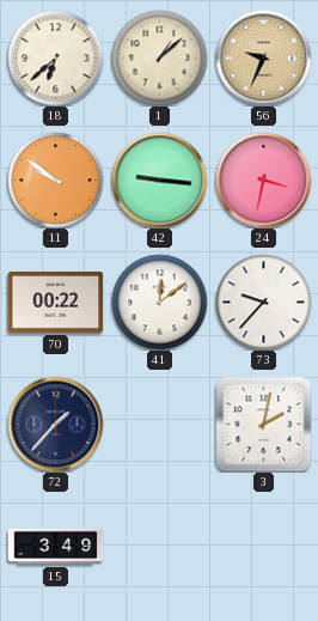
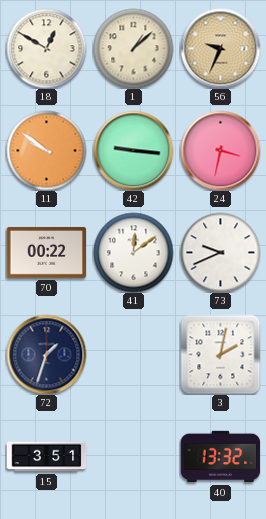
18: 6:38 -> 12:50 (46, 48)
73: 9:37 -> 9:41 (220, 252)
72: 1:37 -> 1:33 (46, 354)
15: 3:49 -> 3:51 (46, 457)
40: none -> 13:32 (220, 457)
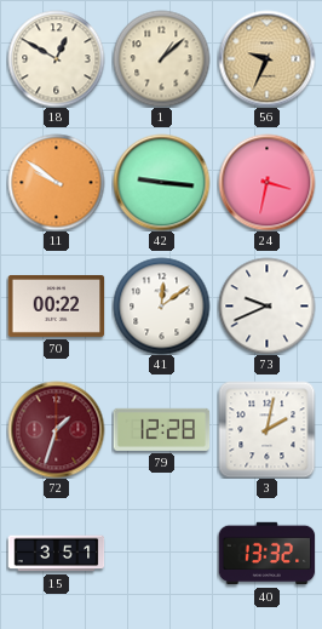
72 dial: navy -> burgundy (56, 429)
79: none -> 12:28 (161, 429)
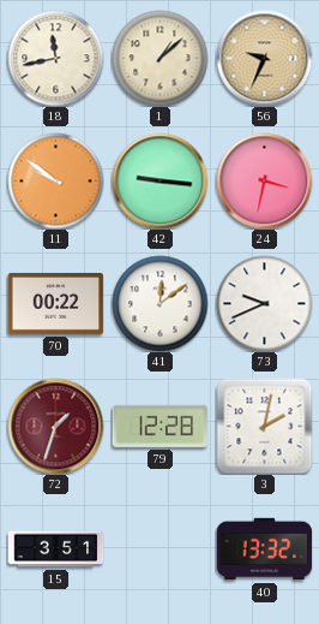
18: 12:50 -> 11:43 (55, 58)
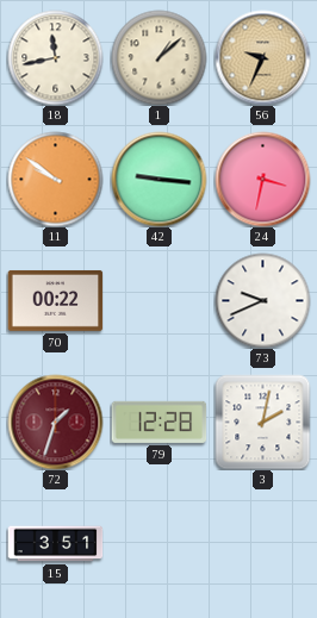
41: 12:09 -> none (159, 303)
40: 13:32 -> none (264, 549)
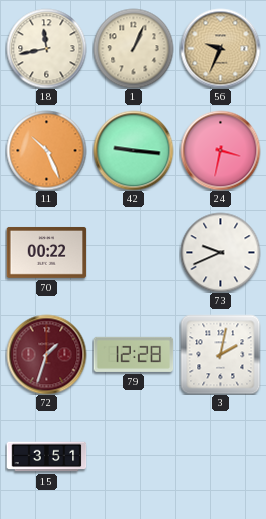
1: 1:08 -> 1:04 (133, 48)
11: 9:51 -> 10:26 (46, 150)
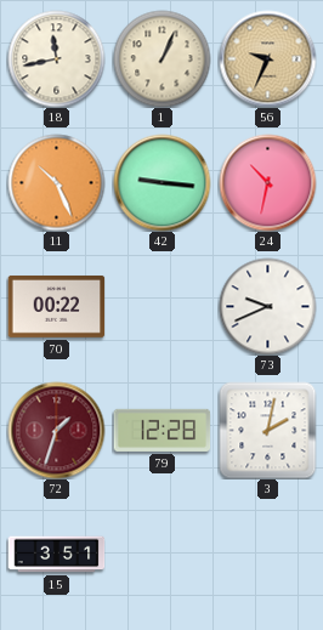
24: 3:32 -> 10:32 (267, 182)
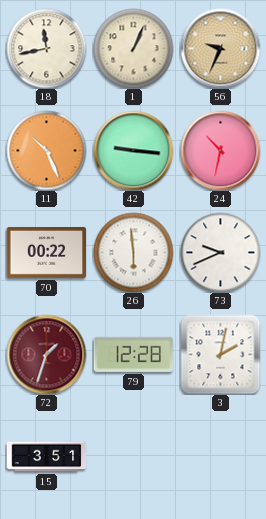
26: none -> 5:59 (133, 252)
